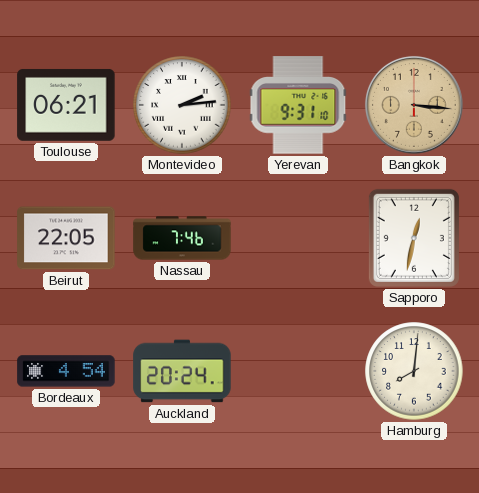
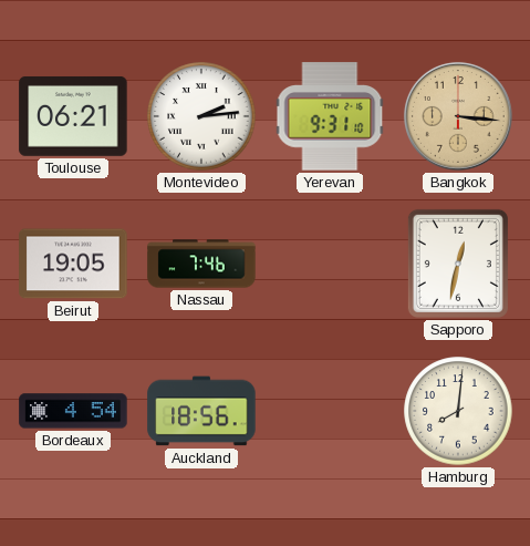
Beirut: 22:05 -> 19:05 (73, 264)
Auckland: 20:24 -> 18:56 (201, 411)
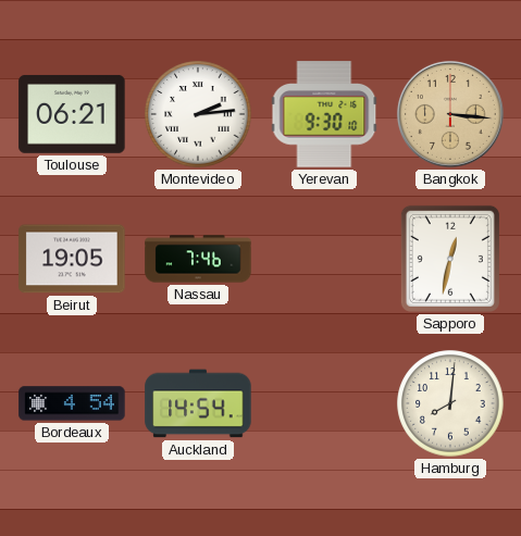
Yerevan: 9:31 -> 9:30 (324, 114)
Auckland: 18:56 -> 14:54 (198, 403)
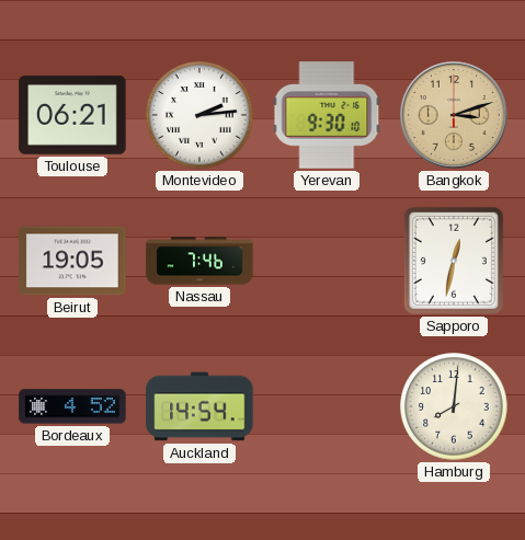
Bangkok: 3:16 -> 3:12 (454, 115)
Bordeaux: 4:54 -> 4:52 (72, 406)
